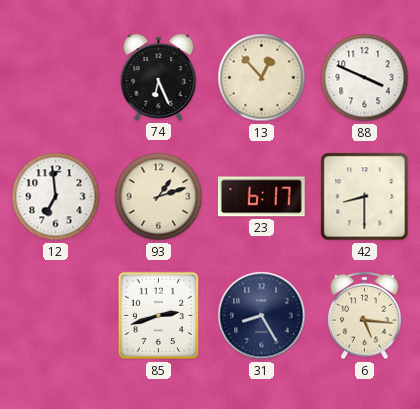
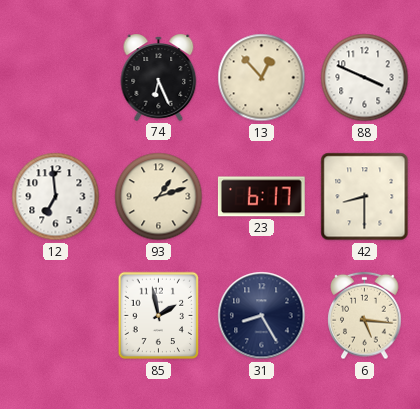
85: 2:42 -> 1:58 (159, 316)
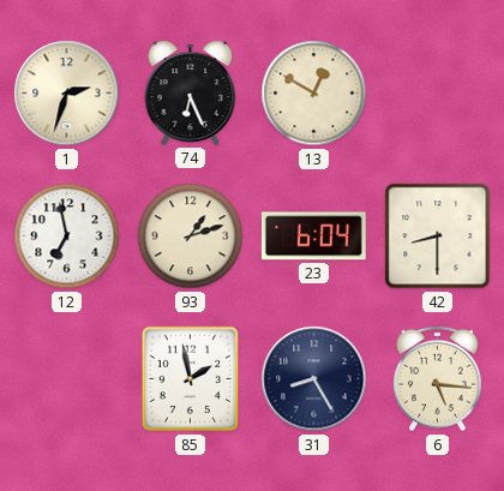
1: none -> 2:33 (67, 94)
13: 12:53 -> 12:50 (314, 94)
88: 3:49 -> none (365, 78)
12: 6:59 -> 6:58 (67, 236)
23: 6:17 -> 6:04 (313, 236)
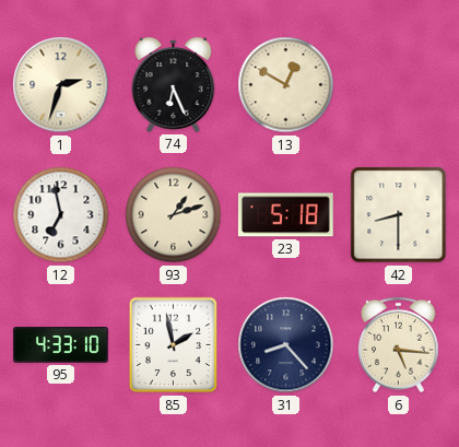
23: 6:04 -> 5:18 (285, 215)
95: none -> 4:33 (61, 345)
31: 8:25 -> 8:23 (286, 345)
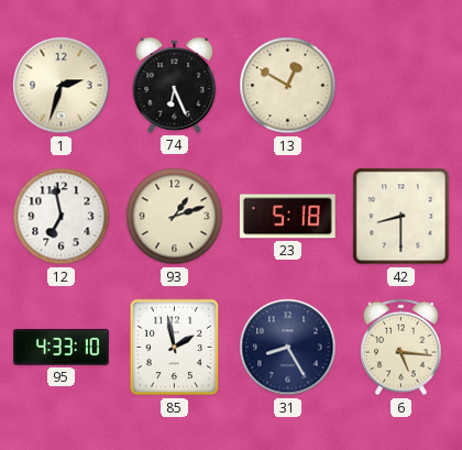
31: 8:23 -> 8:25 (288, 348)
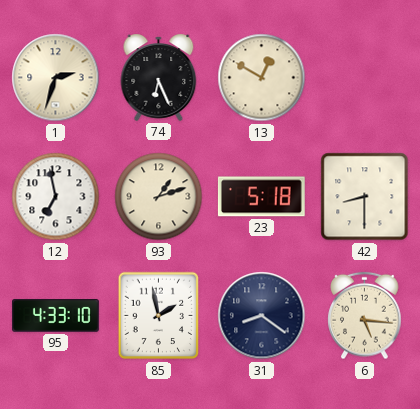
31: 8:25 -> 8:21 (262, 316)
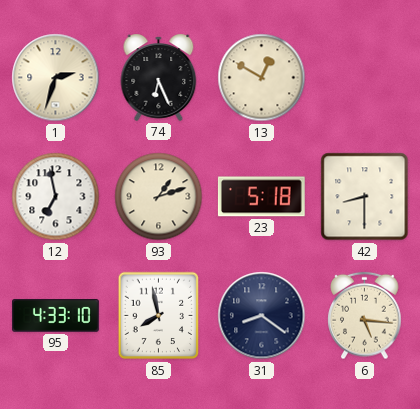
85: 1:58 -> 7:58 (159, 316)
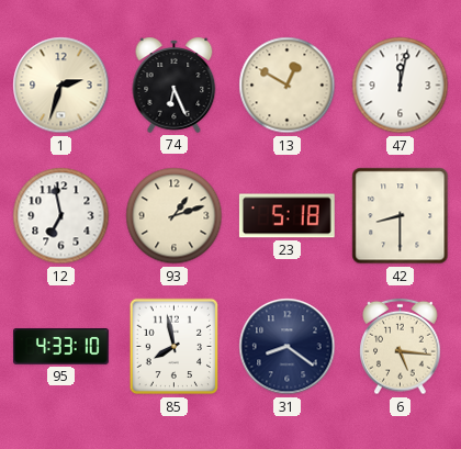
47: none -> 12:02 (401, 86)
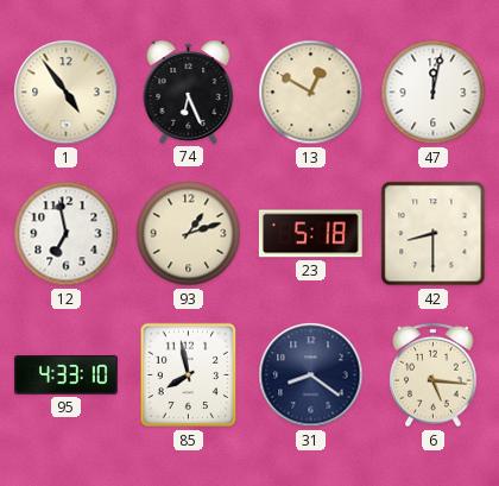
1: 2:33 -> 4:54 (67, 93)
